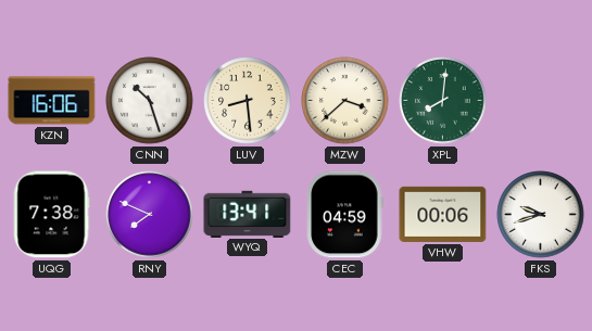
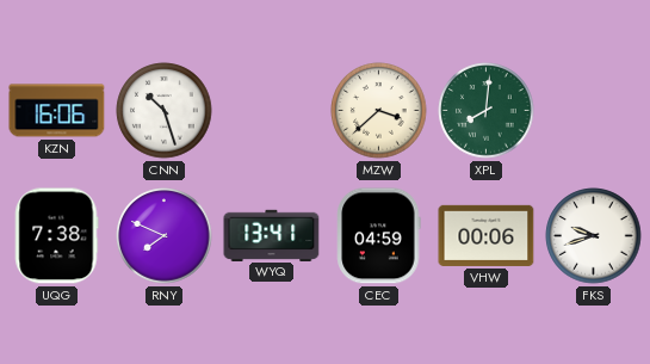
LUV: 8:29 -> none (248, 101)
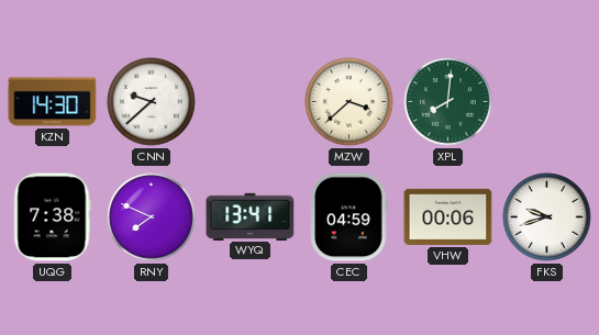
KZN: 16:06 -> 14:30 (53, 102)
CNN: 10:27 -> 9:38 (152, 102)
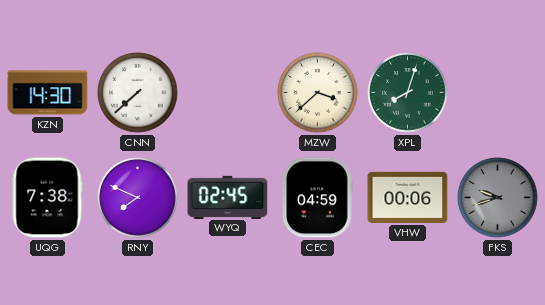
CNN: 9:38 -> 7:38 (138, 93)
XPL: 8:01 -> 8:03 (408, 93)
WYQ: 13:41 -> 02:45 (228, 197)
FKS dial: white -> grey (498, 198)
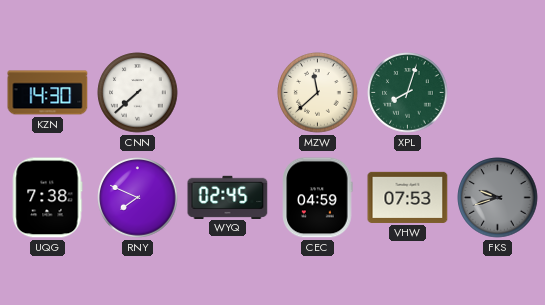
MZW: 3:38 -> 11:38 (318, 93)
VHW: 00:06 -> 07:53 (408, 197)
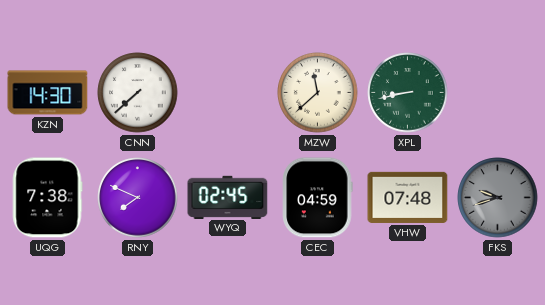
XPL: 8:03 -> 8:43 (408, 93)
VHW: 07:53 -> 07:48 (408, 197)
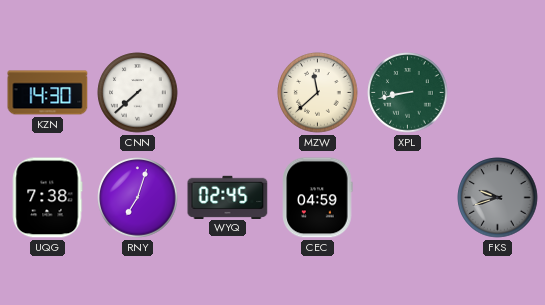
RNY: 7:49 -> 7:03 (138, 198)
VHW: 07:48 -> none (408, 197)
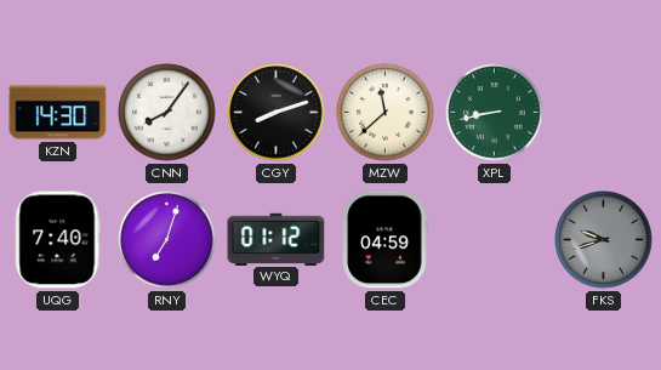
CNN: 7:38 -> 8:06 (167, 113)
CGY: none -> 8:12 (277, 113)
UQG: 7:38 -> 7:40 (57, 240)
WYQ: 02:45 -> 01:12 (277, 239)
